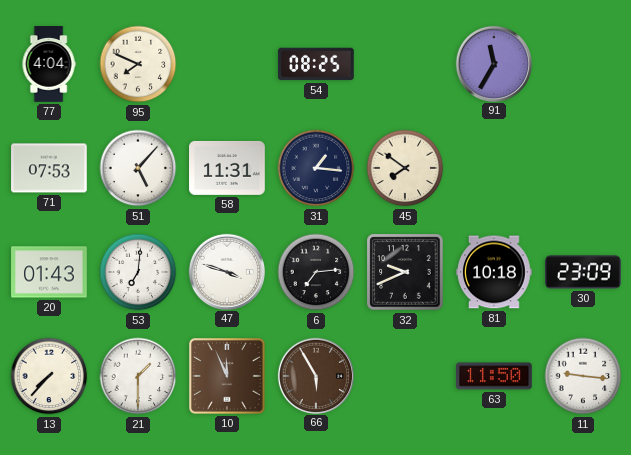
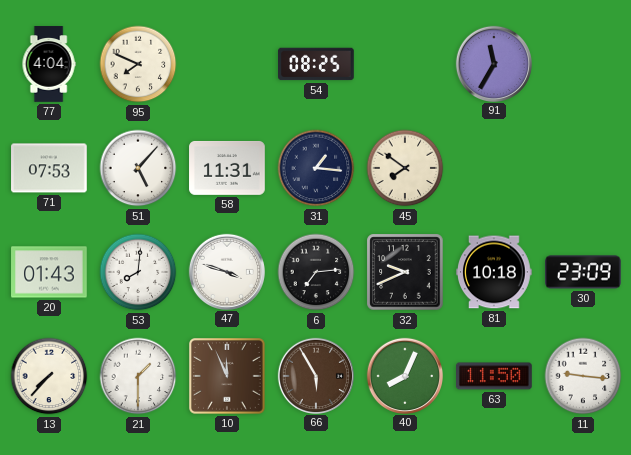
53: 7:01 -> 8:01 (138, 272)
40: none -> 8:04 (404, 375)
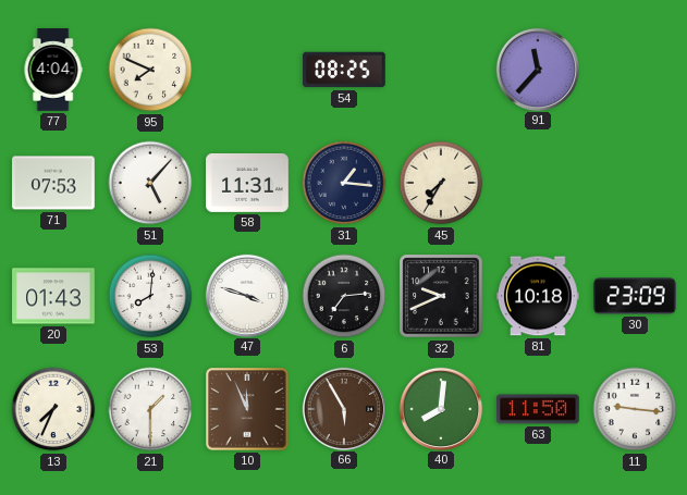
91: 11:35 -> 11:37 (537, 69)
45: 7:51 -> 7:35 (441, 183)
13: 7:37 -> 7:34 (53, 409)
40: 8:04 -> 8:01 (440, 408)
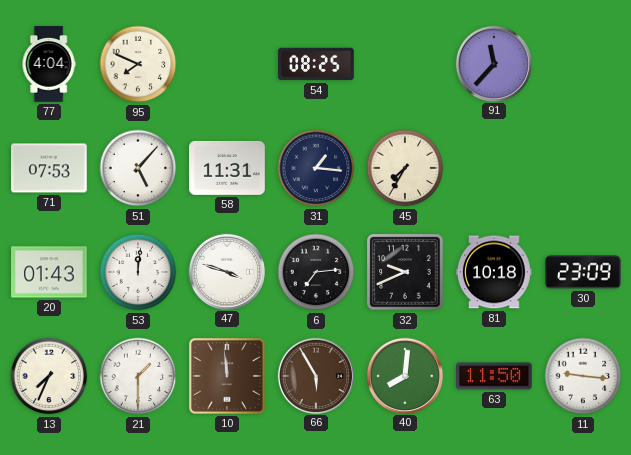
53: 8:01 -> 12:01 (138, 272)
10: 11:56 -> 11:59 (228, 377)
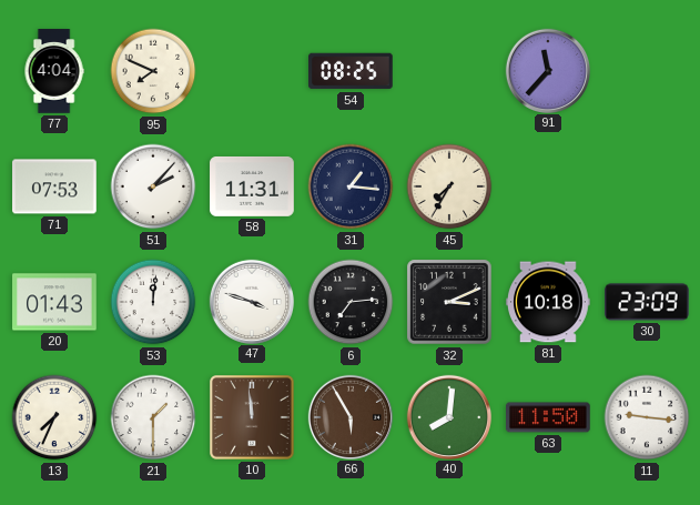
51: 5:07 -> 2:07 (153, 186)
32: 9:41 -> 3:11 (449, 302)
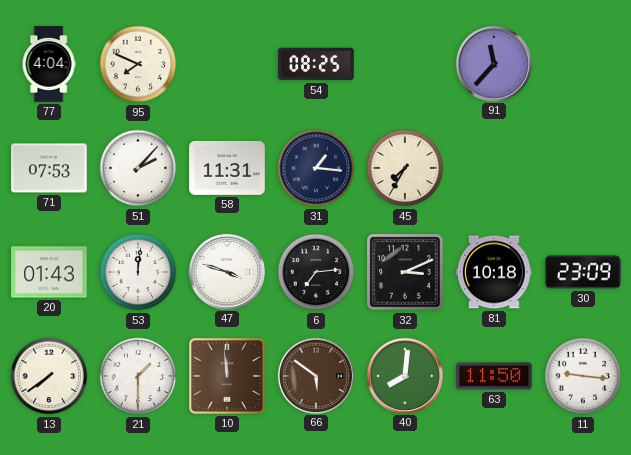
13: 7:34 -> 7:39 (49, 376)
66: 5:55 -> 5:51 (315, 375)
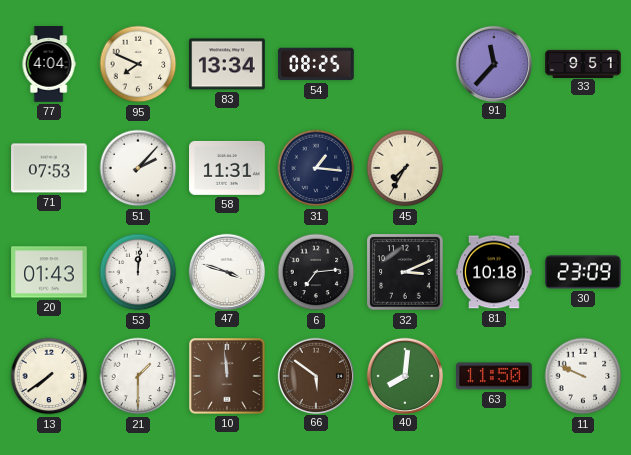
83: none -> 13:34 (227, 64)
33: none -> 9:51 (583, 63)
11: 9:16 -> 9:49 (583, 376)
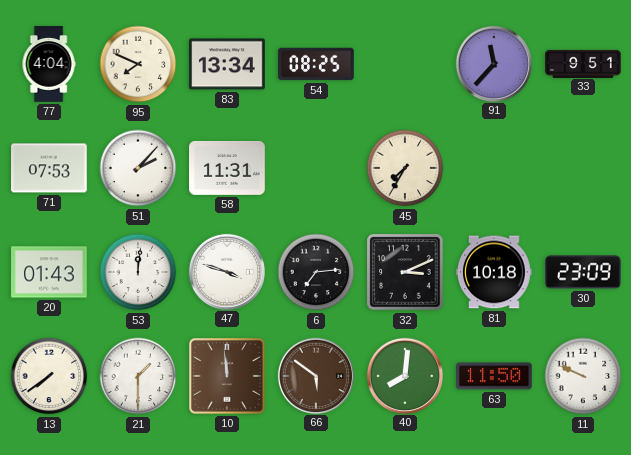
31: 1:16 -> none (316, 168)
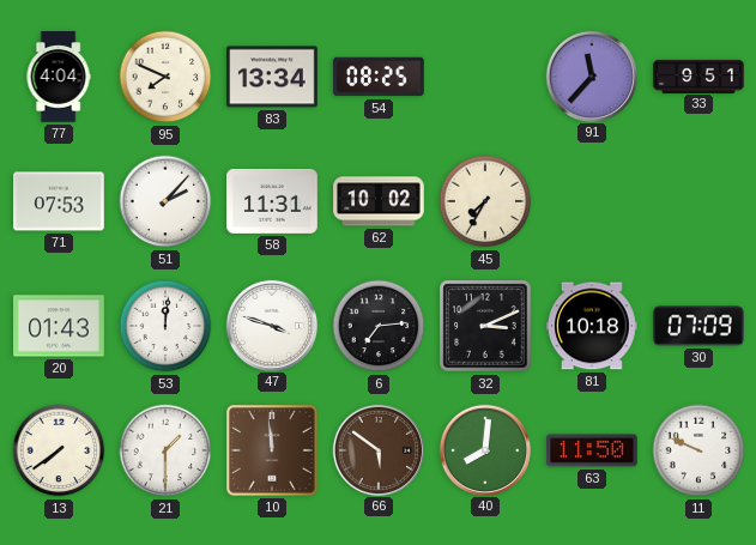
62: none -> 10:02 (379, 201)
30: 23:09 -> 07:09 (698, 326)
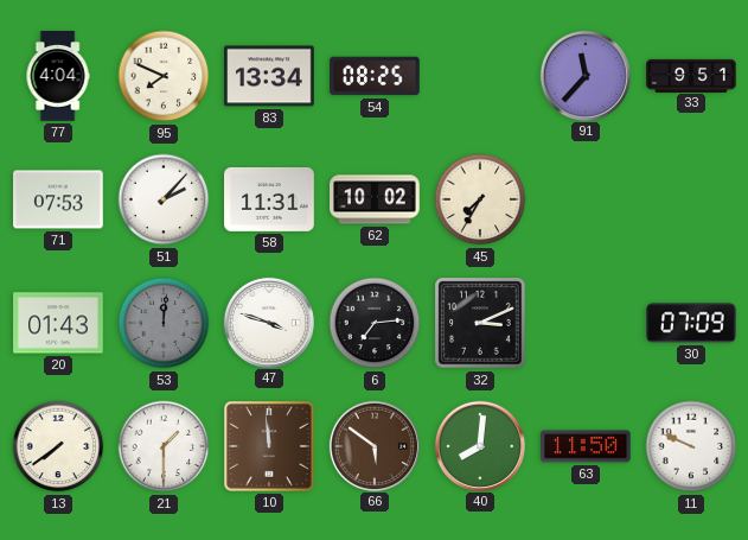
53 dial: white -> grey (164, 323)
81: 10:18 -> none (592, 326)
